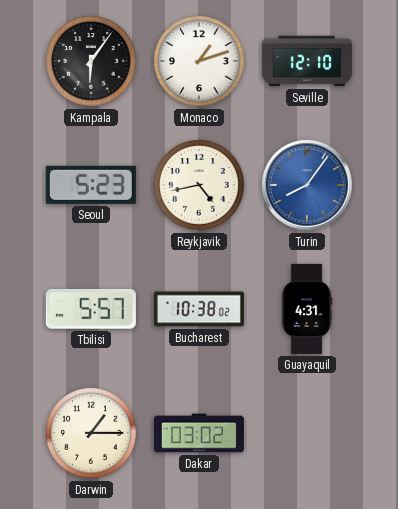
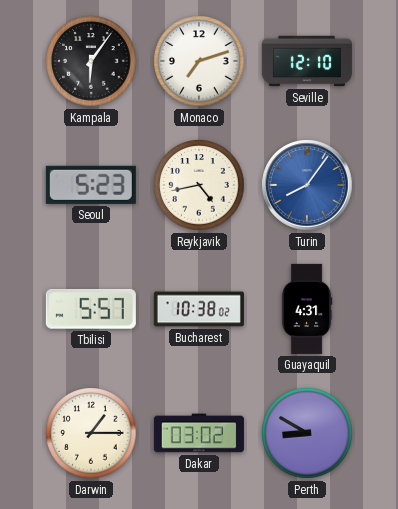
Monaco: 1:12 -> 7:12 (199, 61)
Perth: none -> 8:50 (307, 433)
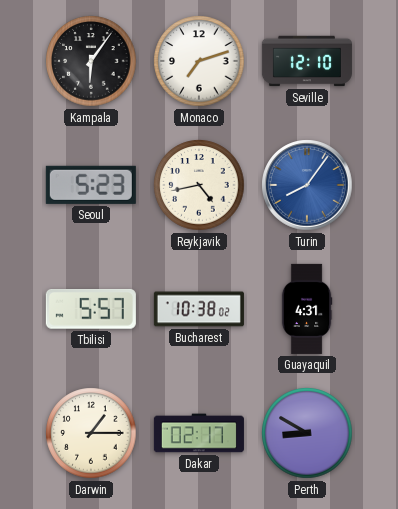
Dakar: 03:02 -> 02:17 (199, 433)
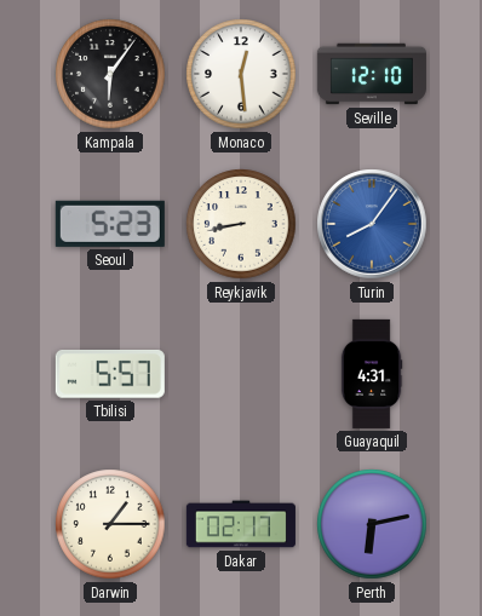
Monaco: 7:12 -> 12:29 (241, 74)
Reykjavik: 4:43 -> 8:43 (241, 224)
Bucharest: 10:38 -> none (199, 309)
Perth: 8:50 -> 6:13 (372, 524)
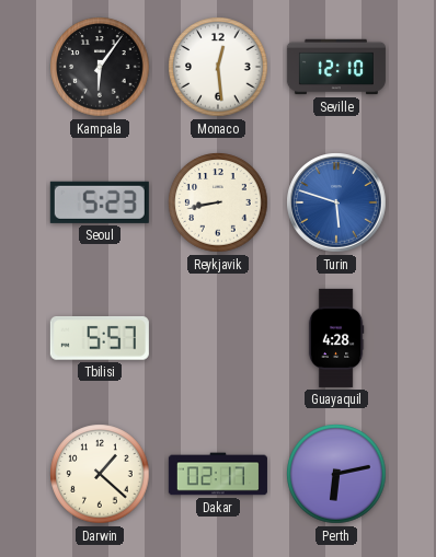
Turin: 8:06 -> 5:48 (336, 202)
Guayaquil: 4:31 -> 4:28 (336, 338)
Darwin: 1:15 -> 1:22 (100, 474)
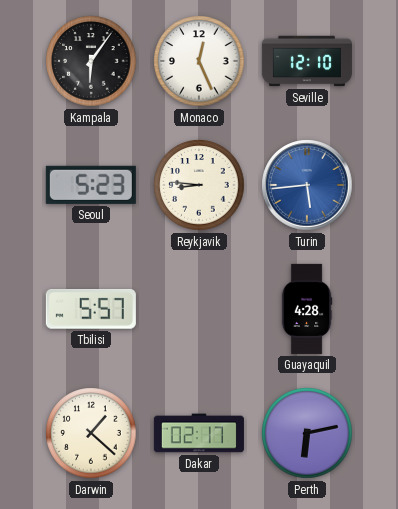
Monaco: 12:29 -> 12:26 (199, 61)
Reykjavik: 8:43 -> 8:46 (199, 185)
Turin: 5:48 -> 5:44 (307, 185)
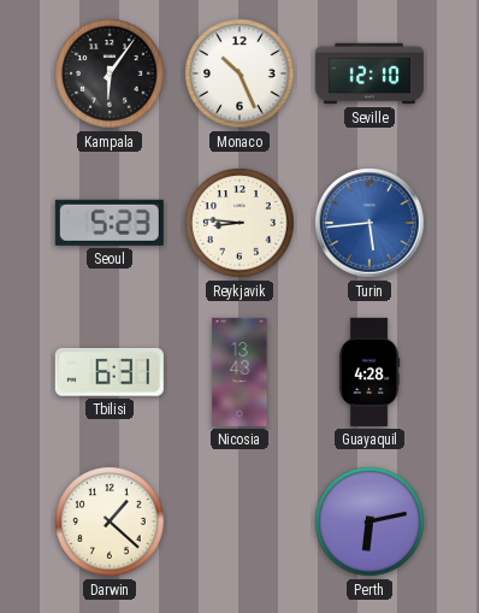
Monaco: 12:26 -> 10:26 (239, 73)
Tbilisi: 5:57 -> 6:31 (110, 373)
Nicosia: none -> 13:43 (239, 372)
Dakar: 02:17 -> none (199, 433)
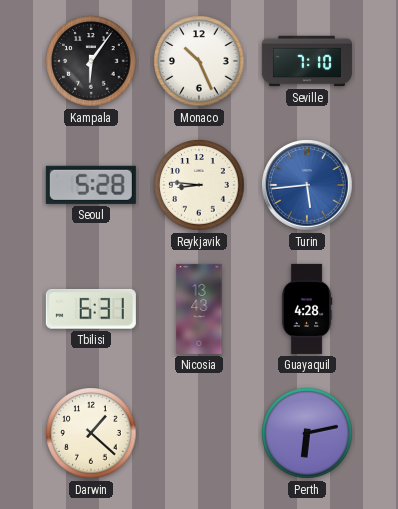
Seville: 12:10 -> 7:10 (307, 61)
Seoul: 5:23 -> 5:28 (91, 185)
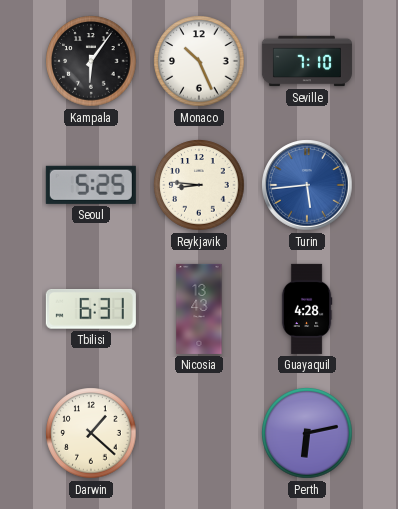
Seoul: 5:28 -> 5:25 (91, 185)
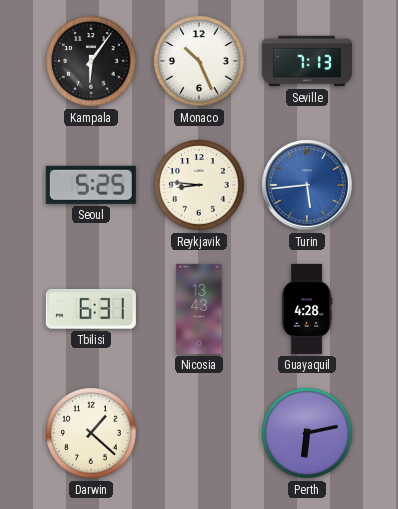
Seville: 7:10 -> 7:13 (307, 61)
